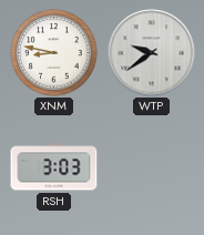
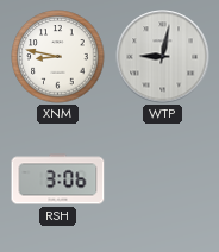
WTP: 9:39 -> 9:02 (163, 57)
RSH: 3:03 -> 3:06 (58, 179)
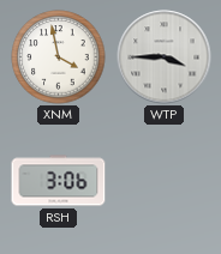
XNM: 8:47 -> 3:58 (59, 58)
WTP: 9:02 -> 3:45 (165, 58)
